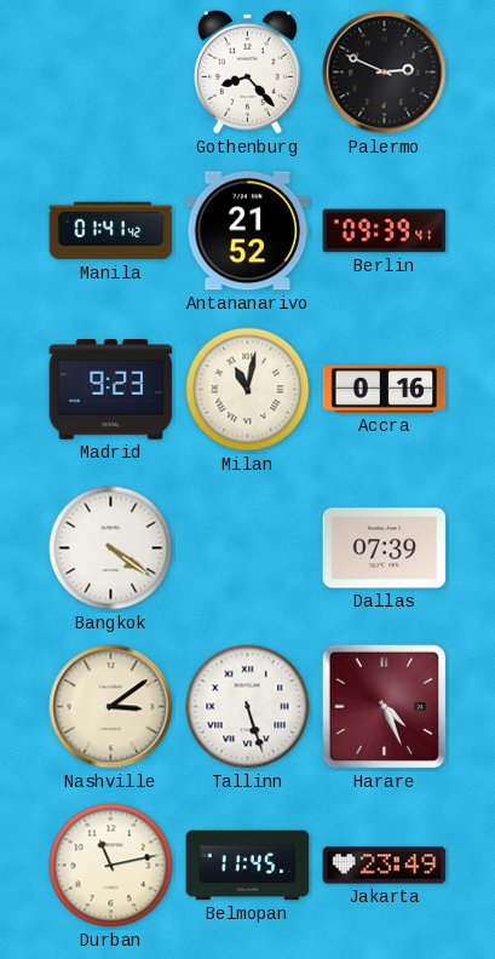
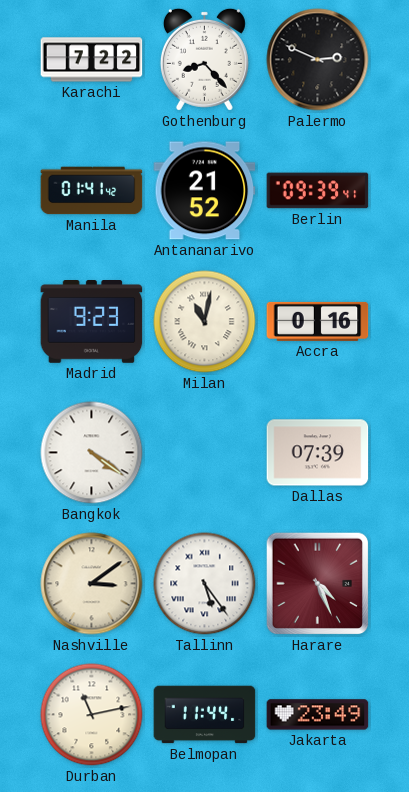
Karachi: none -> 7:22 (92, 60)
Tallinn: 5:27 -> 5:24 (205, 584)
Belmopan: 11:45 -> 11:44 (205, 715)
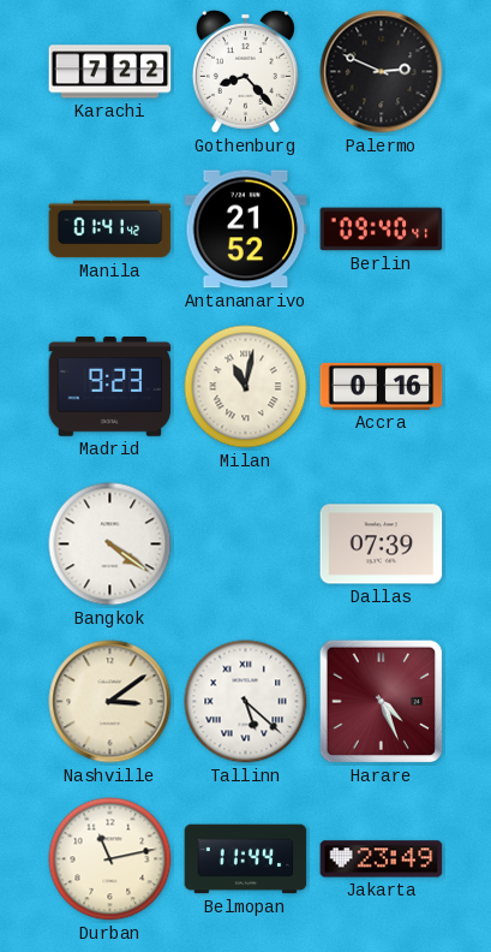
Berlin: 09:39 -> 09:40 (382, 230)
Tallinn: 5:24 -> 5:22 (246, 702)
